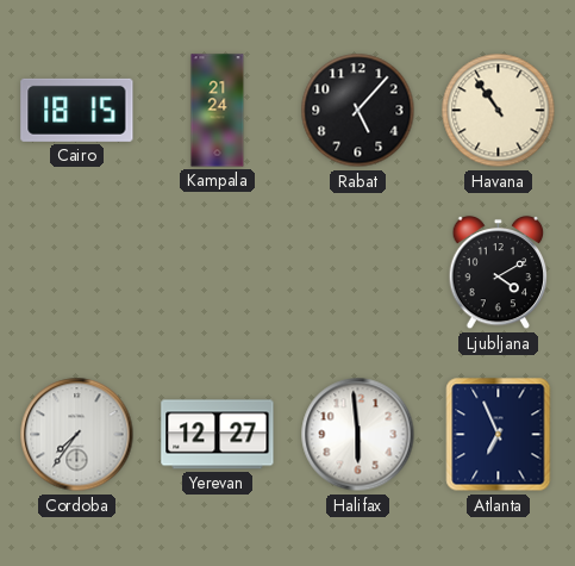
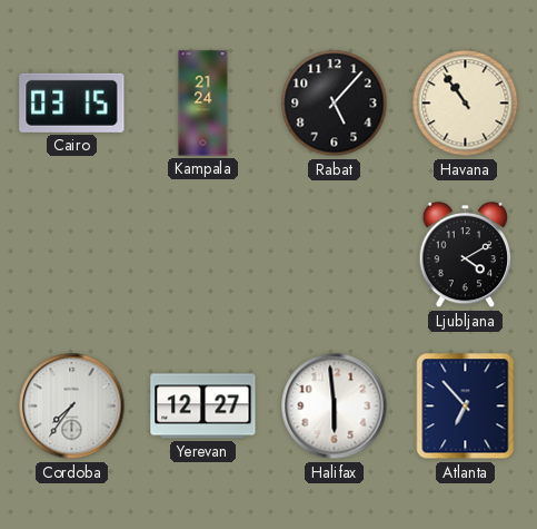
Cairo: 18:15 -> 03:15 (72, 102)
Atlanta: 6:56 -> 6:53 (466, 406)
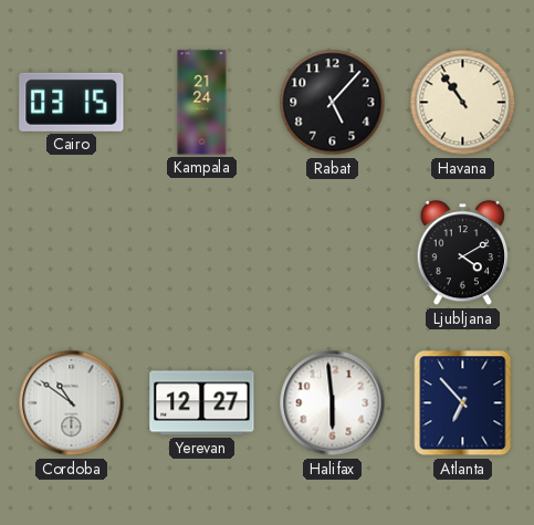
Cordoba: 7:36 -> 10:51 (72, 403)
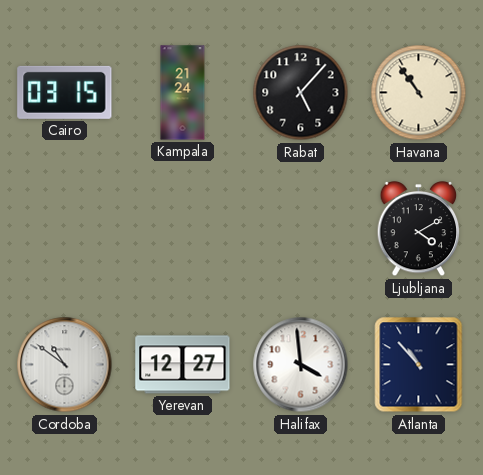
Halifax: 5:59 -> 3:59 (301, 365)
Atlanta: 6:53 -> 10:53 (419, 365)
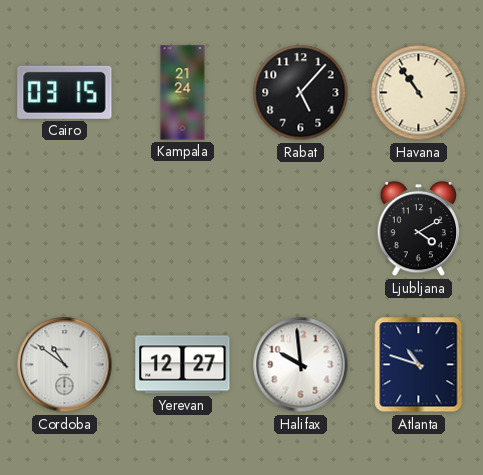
Halifax: 3:59 -> 9:59 (301, 365)
Atlanta: 10:53 -> 10:48 (419, 365)
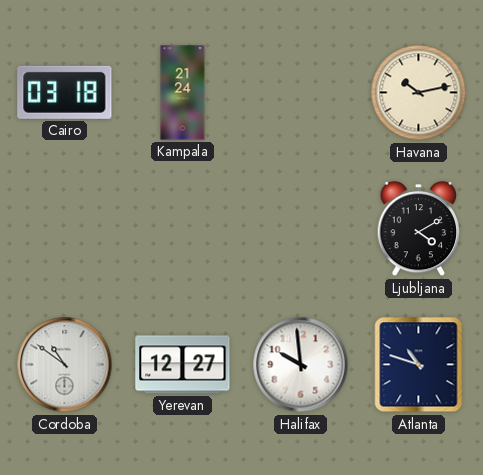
Cairo: 03:15 -> 03:18 (65, 92)
Rabat: 5:07 -> none (301, 93)
Havana: 10:54 -> 10:13 (419, 93)
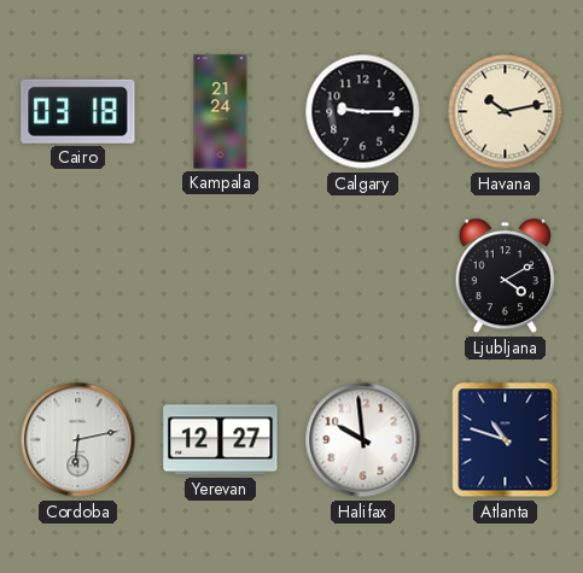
Calgary: none -> 9:15 (363, 112)
Cordoba: 10:51 -> 6:13 (78, 440)
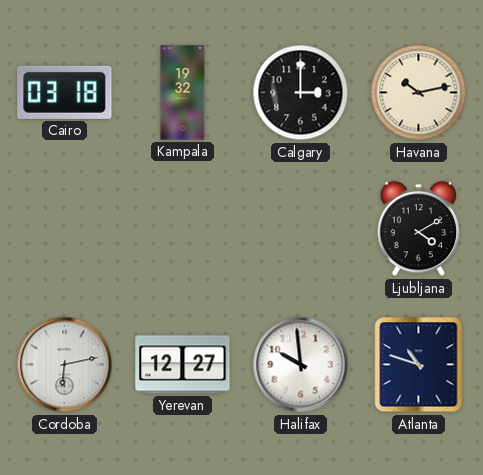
Kampala: 21:24 -> 19:32 (183, 93)
Calgary: 9:15 -> 3:00 (301, 93)
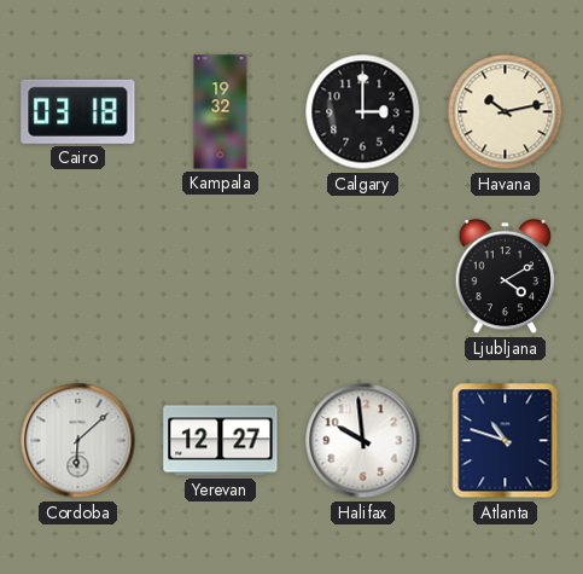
Cordoba: 6:13 -> 6:08 (78, 441)
